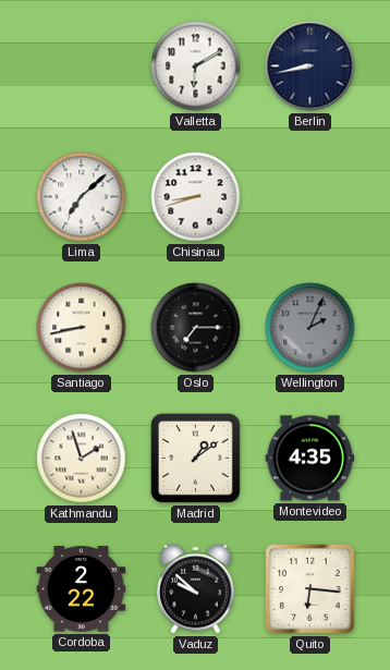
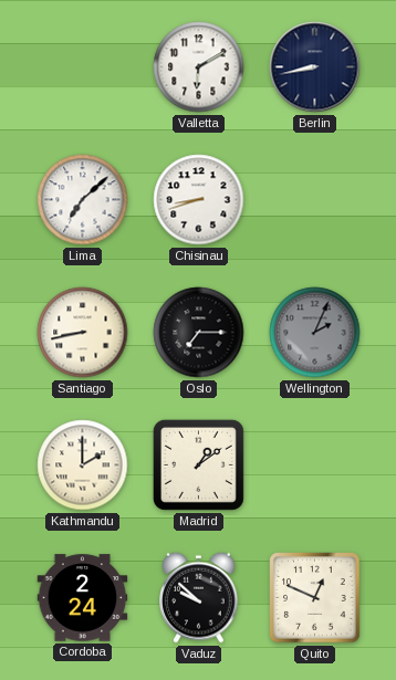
Kathmandu: 1:57 -> 2:00 (83, 465)
Montevideo: 4:35 -> none (310, 459)
Cordoba: 2:22 -> 2:24 (83, 598)
Quito: 6:16 -> 12:49 (315, 598)
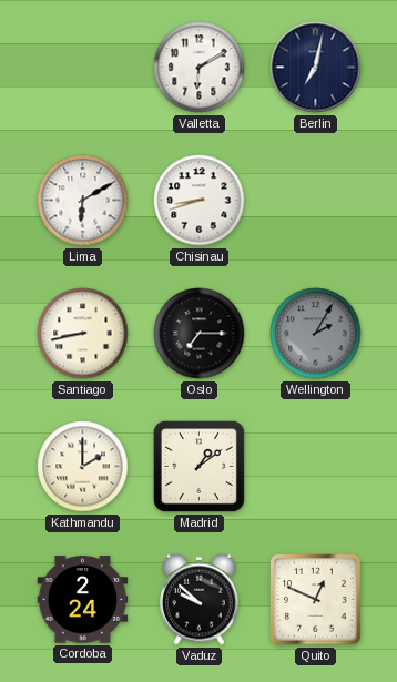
Berlin: 8:43 -> 7:02 (316, 68)
Lima: 7:08 -> 6:10 (83, 201)
Wellington: 2:04 -> 2:05 (316, 334)
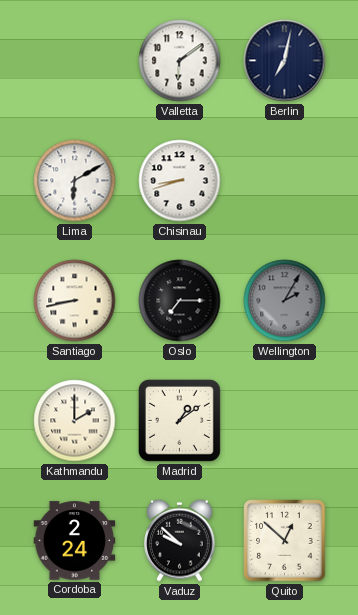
Valletta: 6:10 -> 6:09 (180, 61)
Quito: 12:49 -> 12:52 (285, 541)
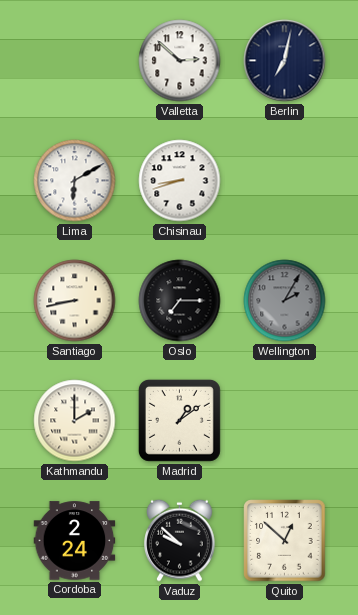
Valletta: 6:09 -> 2:52 (180, 61)
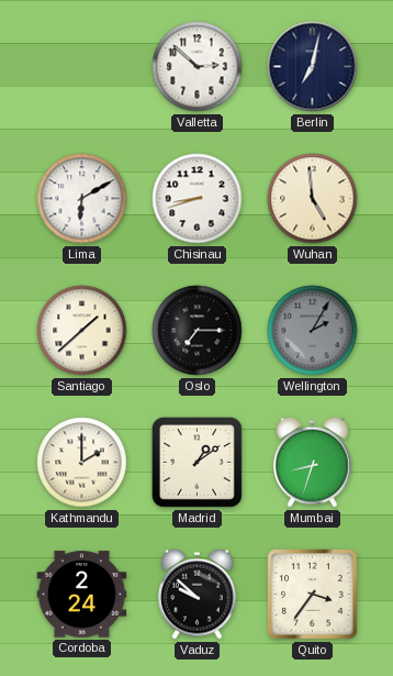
Wuhan: none -> 4:59 (313, 199)
Santiago: 8:43 -> 1:38 (82, 331)
Mumbai: none -> 8:33 (313, 462)
Quito: 12:52 -> 3:36 (313, 595)
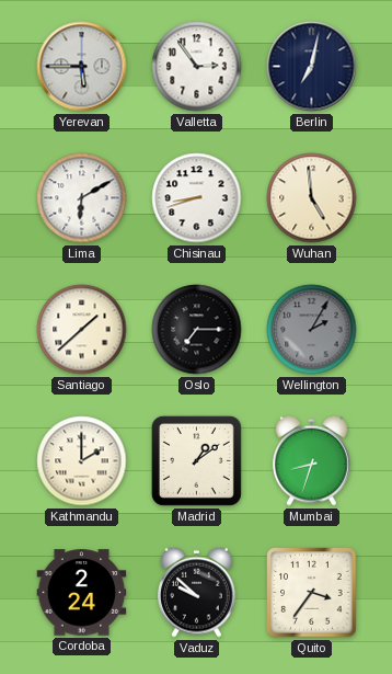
Yerevan: none -> 5:45 (82, 67)
Valletta: 2:52 -> 2:54 (197, 67)
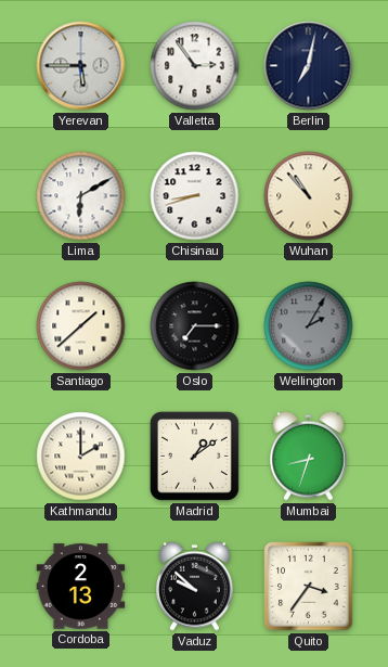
Wuhan: 4:59 -> 10:53 (309, 196)
Cordoba: 2:24 -> 2:13 (81, 587)
